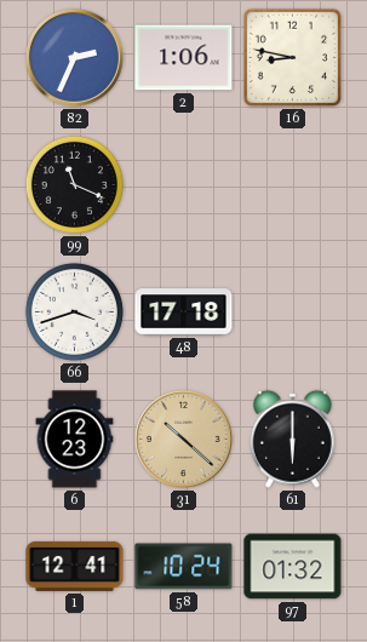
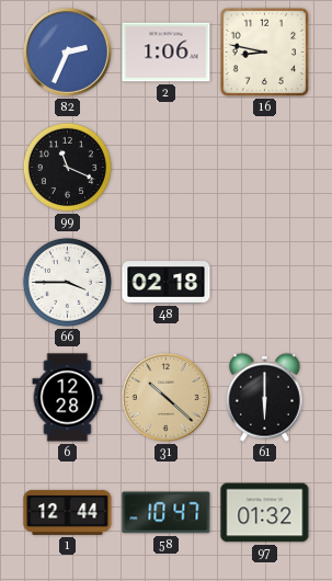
66: 3:42 -> 3:45 (67, 282)
48: 17:18 -> 02:18 (167, 283)
6: 12:23 -> 12:28 (68, 398)
1: 12:41 -> 12:44 (68, 512)
58: 10:24 -> 10:47 (167, 513)
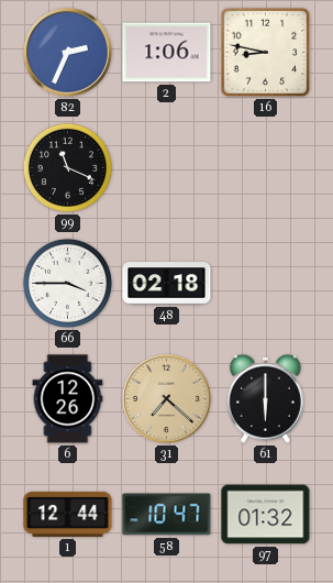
6: 12:28 -> 12:26 (68, 399)
31: 10:22 -> 7:22 (166, 398)
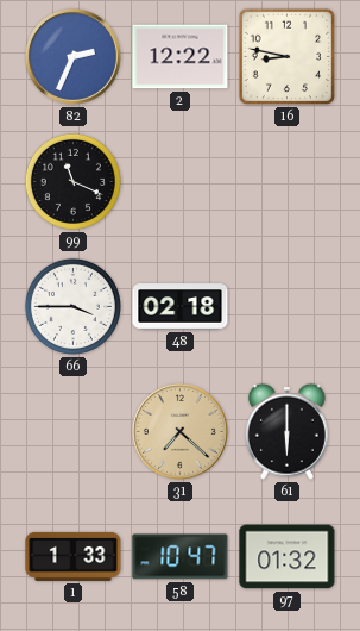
2: 1:06 -> 12:22 (181, 57)
6: 12:26 -> none (68, 399)
1: 12:44 -> 1:33 (74, 556)
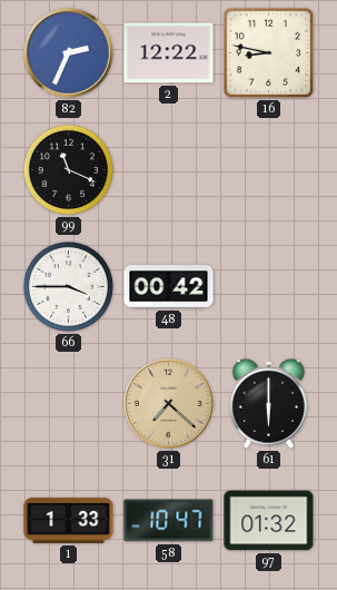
48: 02:18 -> 00:42 (169, 287)
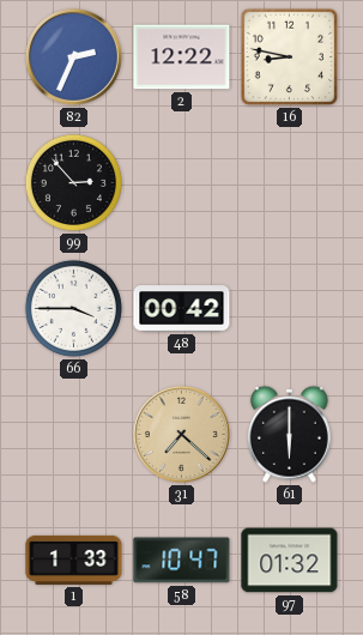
99: 11:19 -> 2:53 (73, 182)
